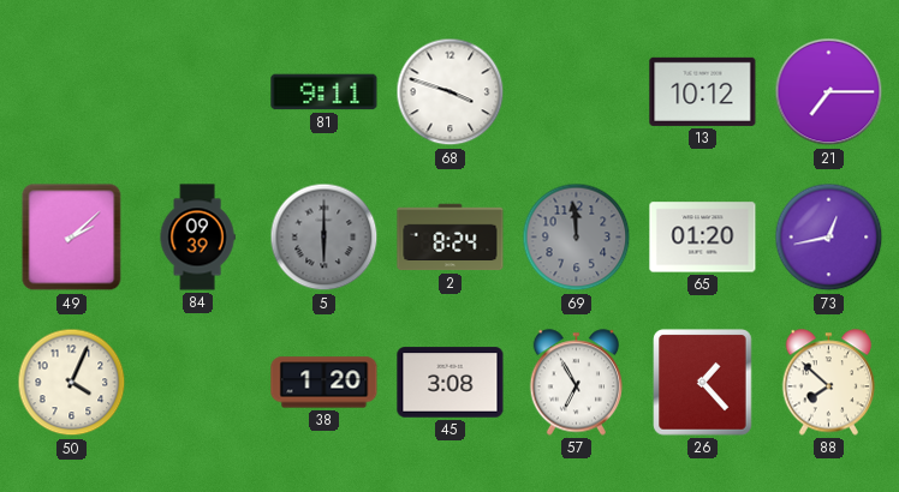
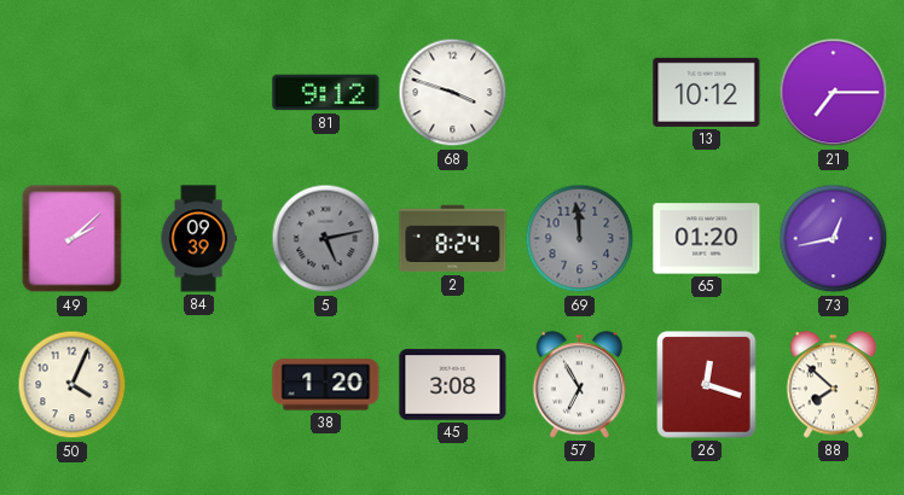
81: 9:11 -> 9:12 (326, 93)
5: 6:00 -> 5:13 (326, 239)
26: 1:23 -> 12:18 (707, 385)
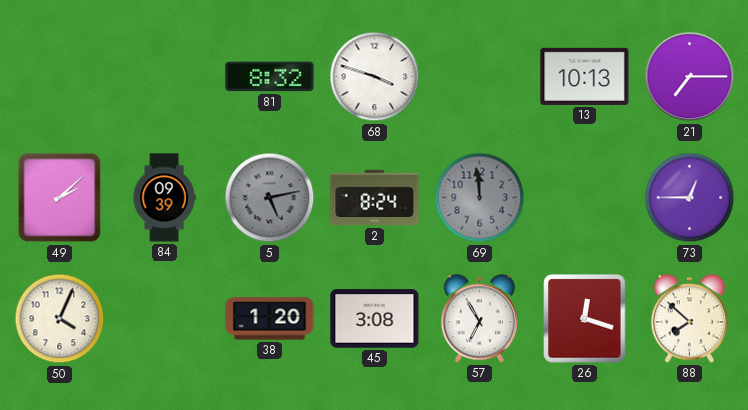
81: 9:12 -> 8:32 (270, 77)
13: 10:12 -> 10:13 (585, 76)
65: 01:20 -> none (707, 239)
73: 12:43 -> 12:45 (690, 198)
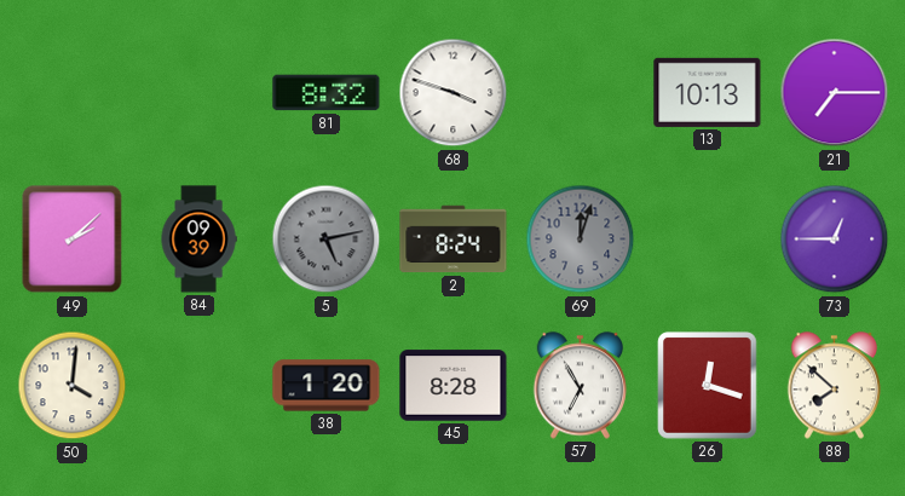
69: 11:59 -> 12:03 (581, 240)
50: 4:04 -> 4:01 (73, 386)
45: 3:08 -> 8:28 (454, 386)
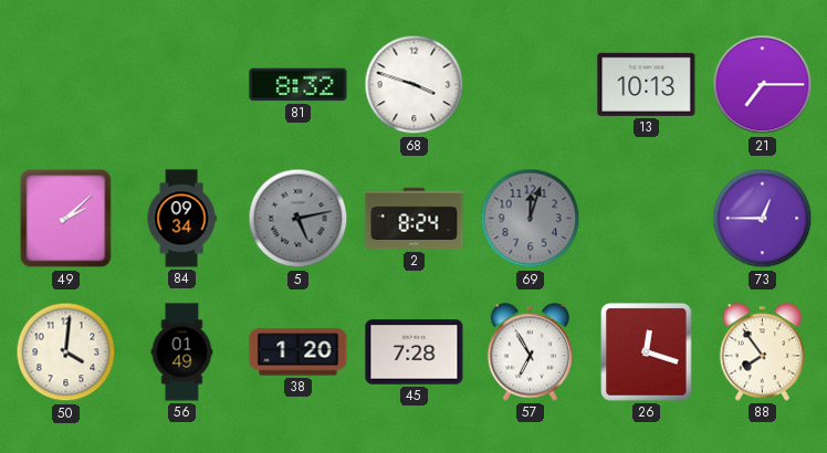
84: 09:39 -> 09:34 (181, 219)
56: none -> 01:49 (182, 352)
45: 8:28 -> 7:28 (415, 352)
88: 7:52 -> 7:54 (763, 352)
